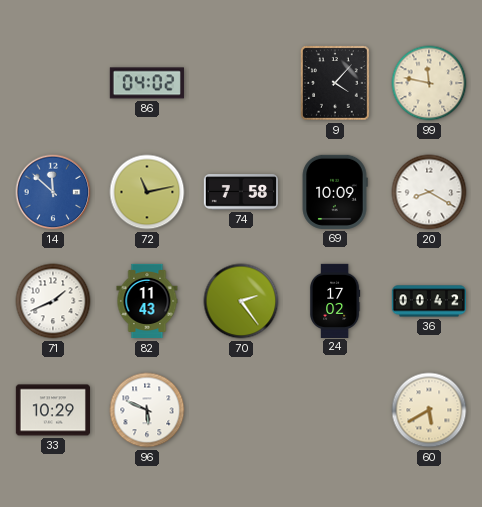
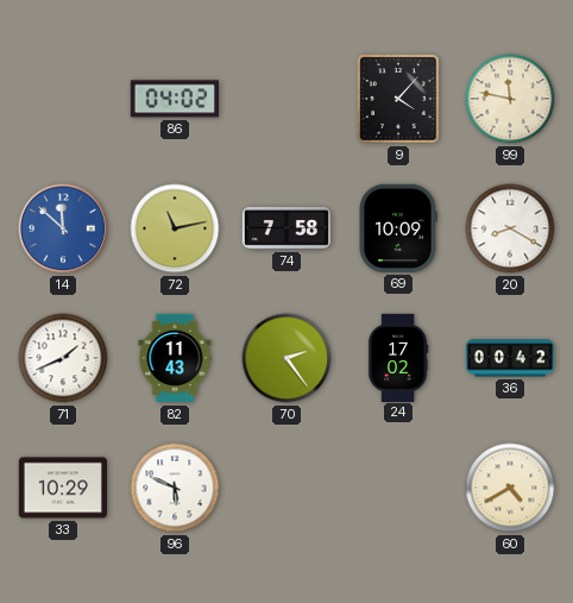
60: 5:40 -> 4:40 (510, 488)
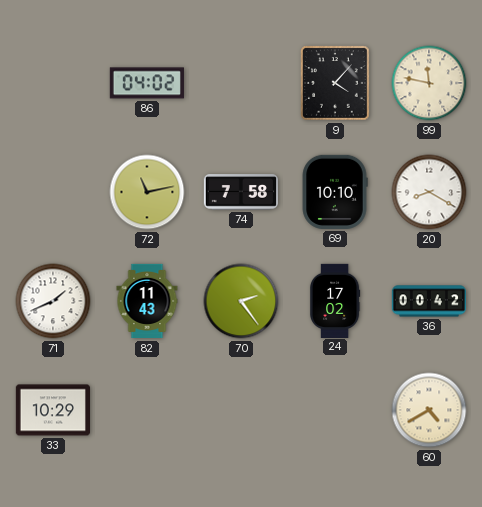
14: 11:52 -> none (63, 228)
69: 10:09 -> 10:10 (335, 192)
96: 5:49 -> none (175, 488)
